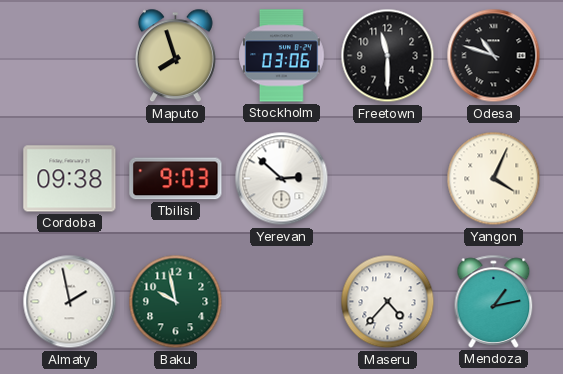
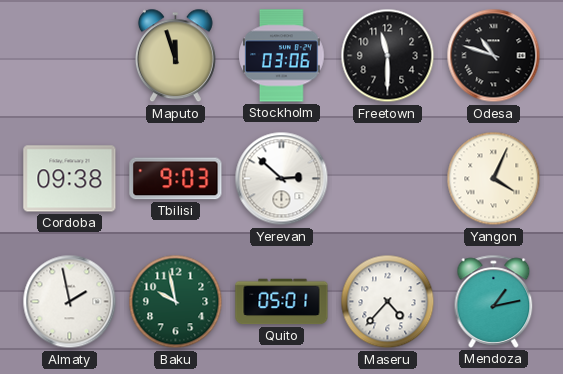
Maputo: 7:57 -> 11:57 (175, 56)
Quito: none -> 05:01 (282, 302)
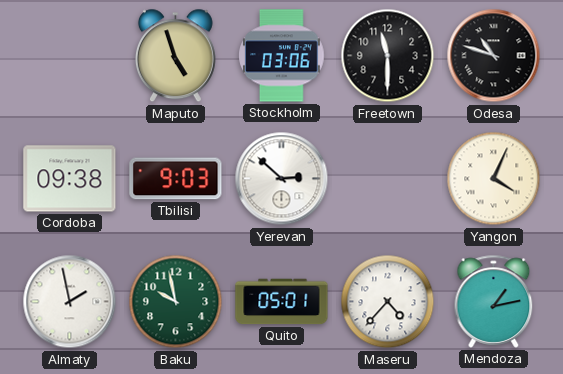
Maputo: 11:57 -> 4:57 (175, 56)
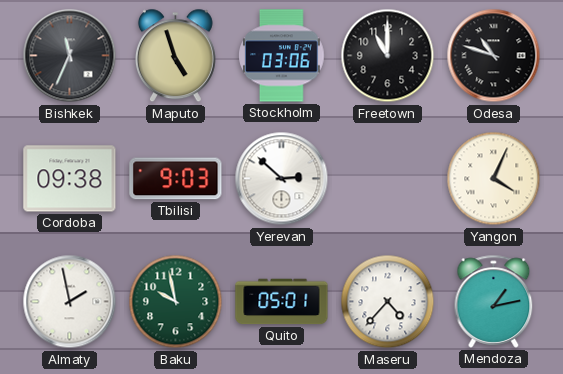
Bishkek: none -> 11:34 (70, 56)
Freetown: 11:30 -> 11:00 (388, 56)
